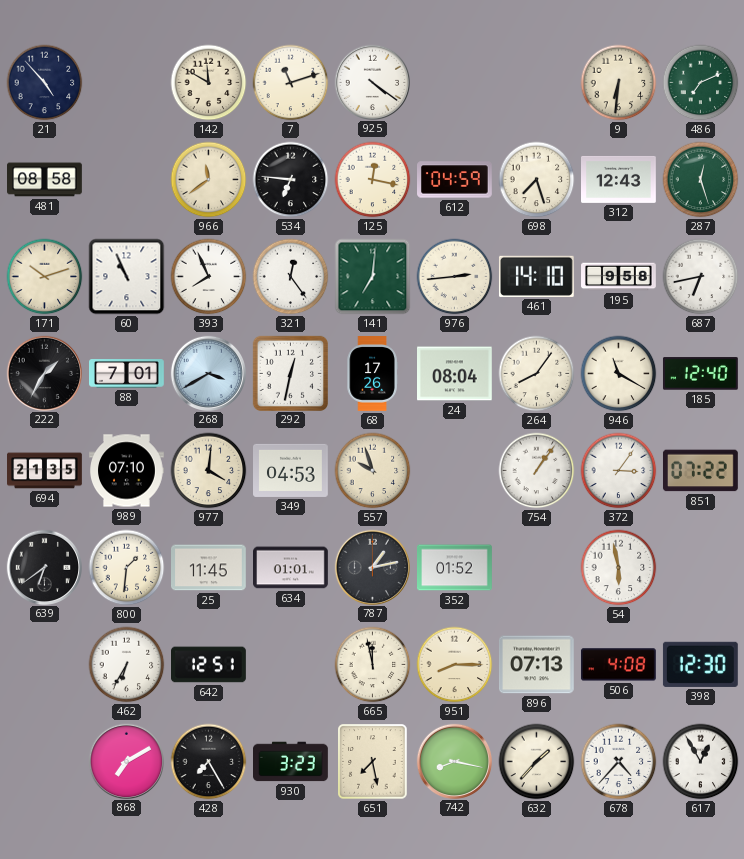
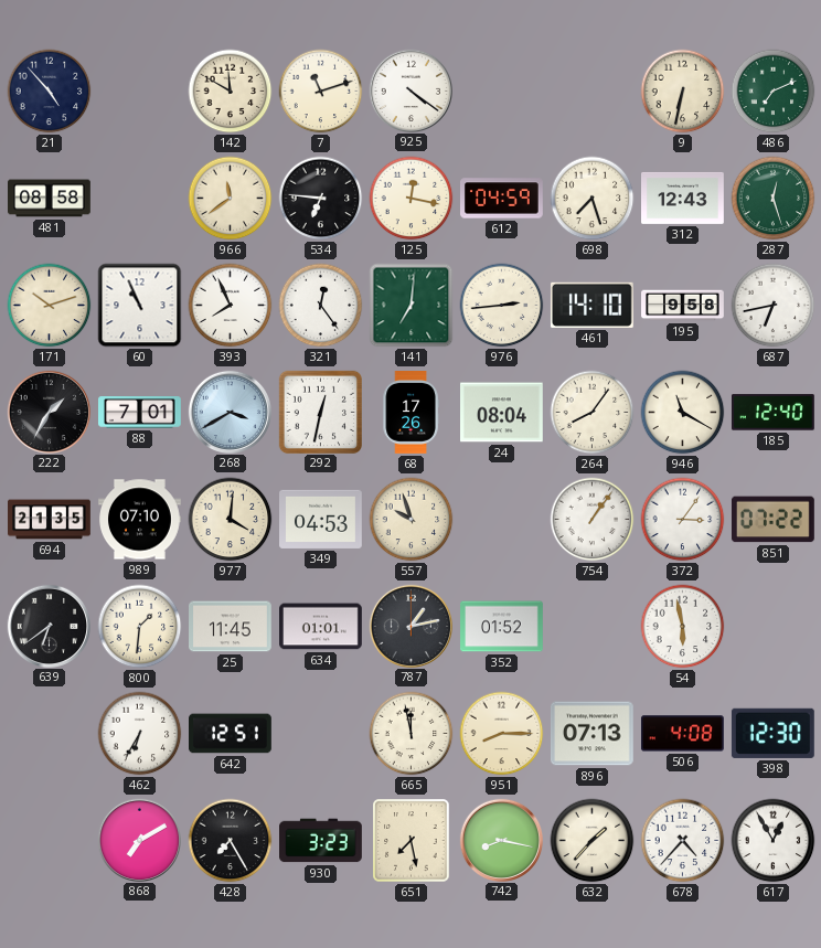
9: 6:31 -> 6:32 (683, 92)
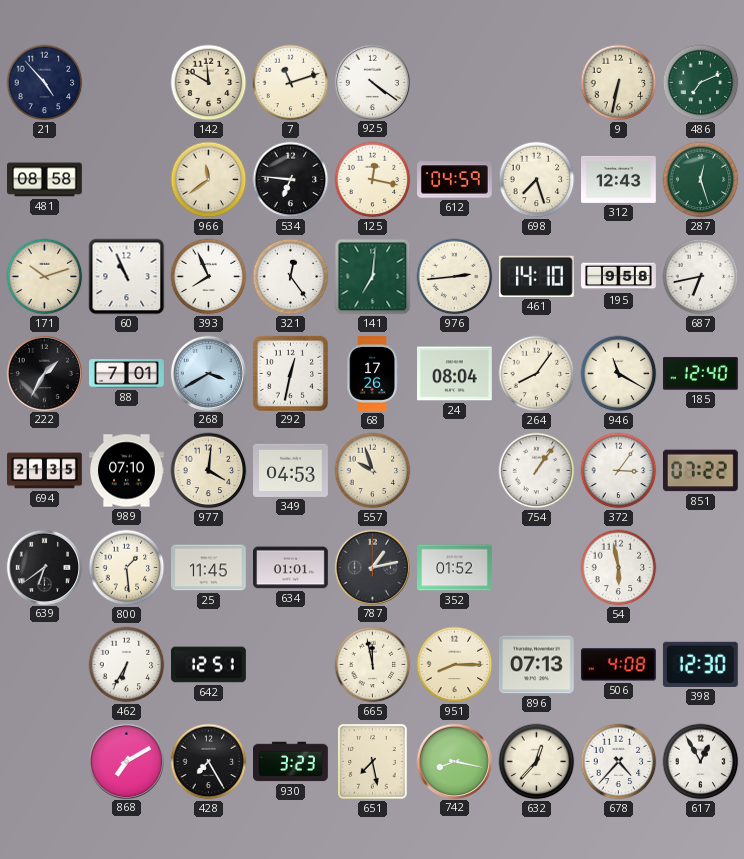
800: 1:31 -> 1:29 (127, 568)
632: 1:37 -> 12:37 (537, 762)
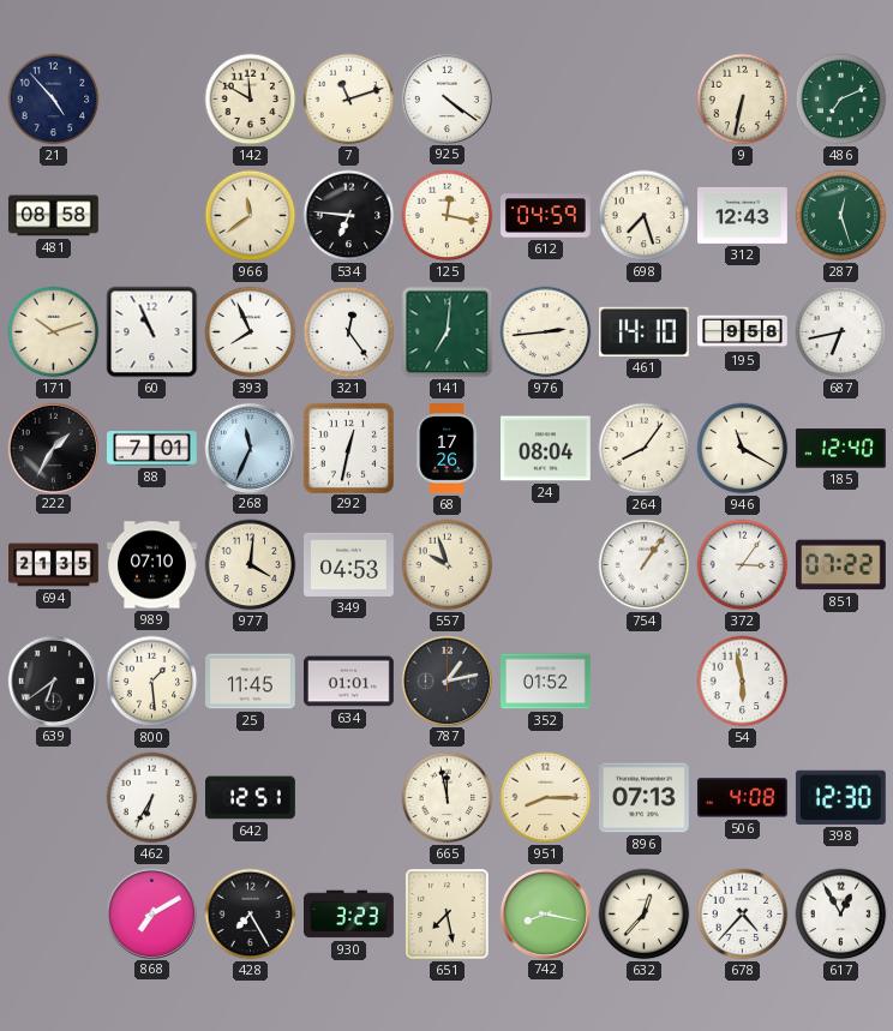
268: 3:40 -> 11:34 (250, 448)
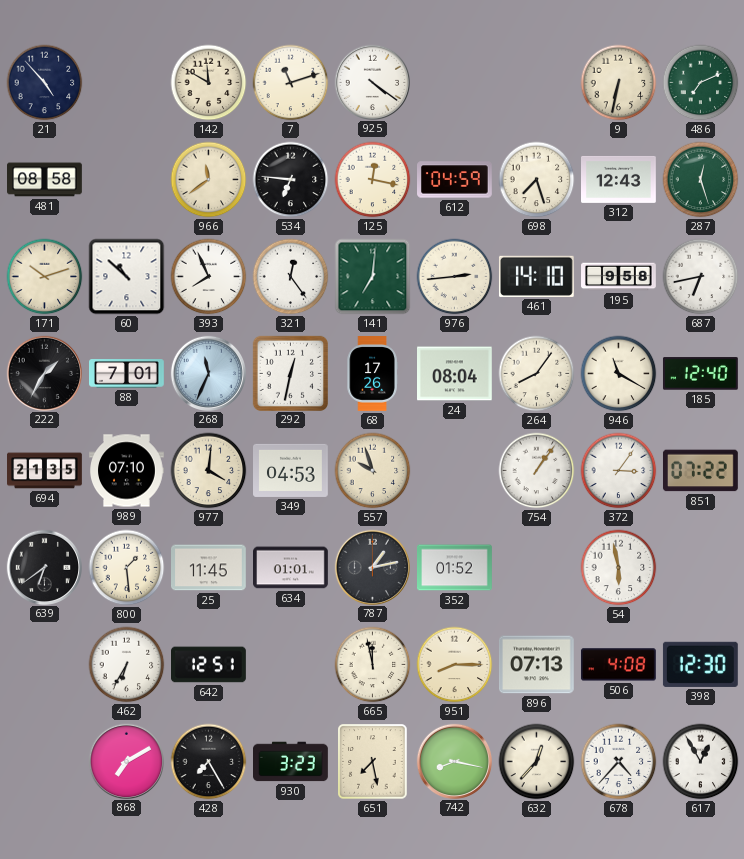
60: 10:56 -> 10:52 (127, 277)
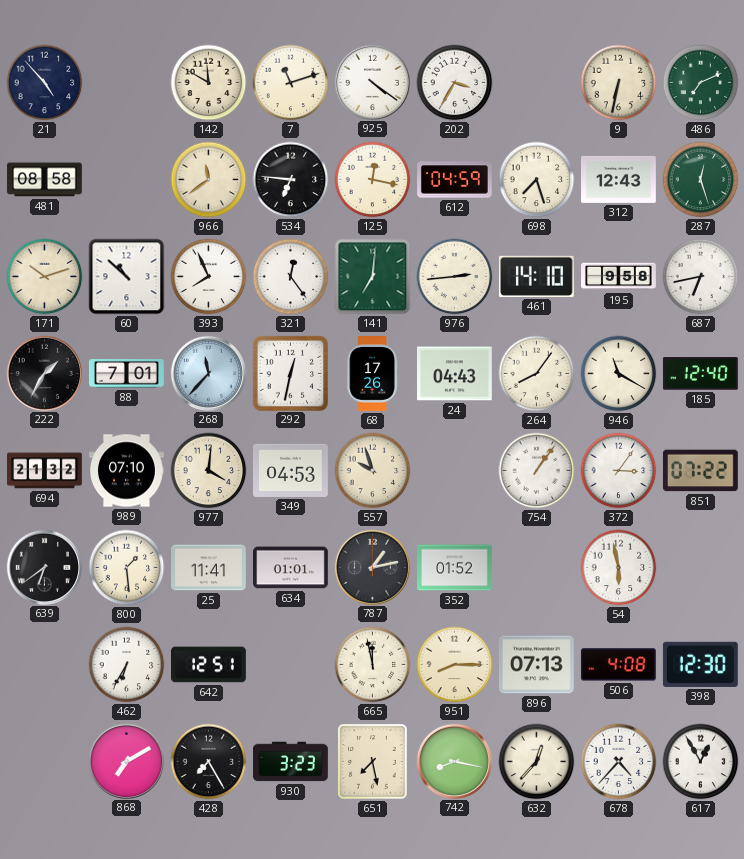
202: none -> 3:35 (455, 83)
268: 11:34 -> 11:37 (208, 373)
24: 08:04 -> 04:43 (455, 374)
694: 21:35 -> 21:32 (45, 471)
25: 11:45 -> 11:41 (209, 568)
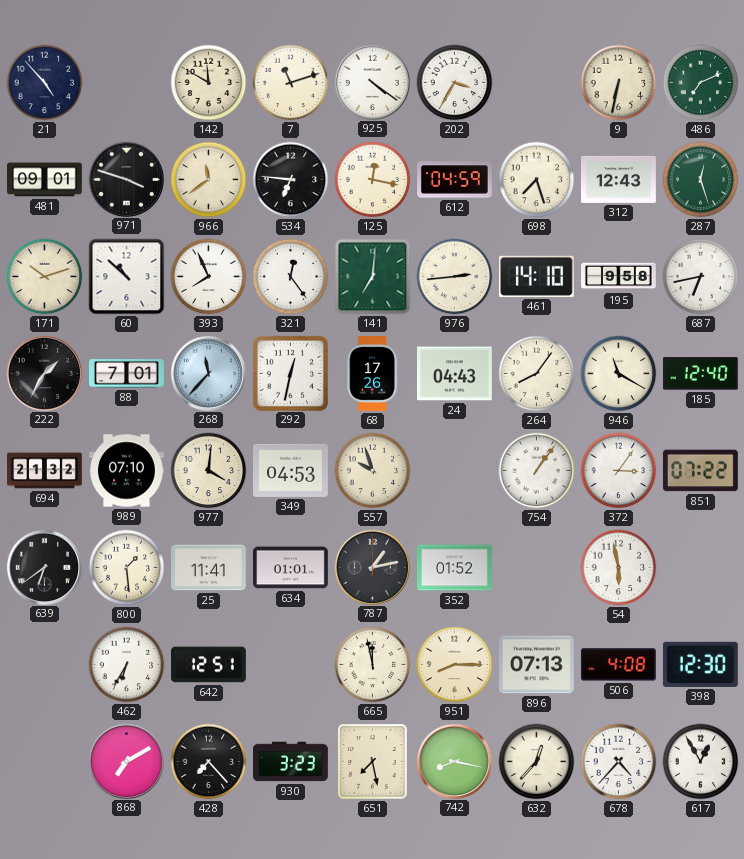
481: 08:58 -> 09:01 (45, 180)
971: none -> 3:48 (126, 179)
428: 7:25 -> 7:23 (209, 762)
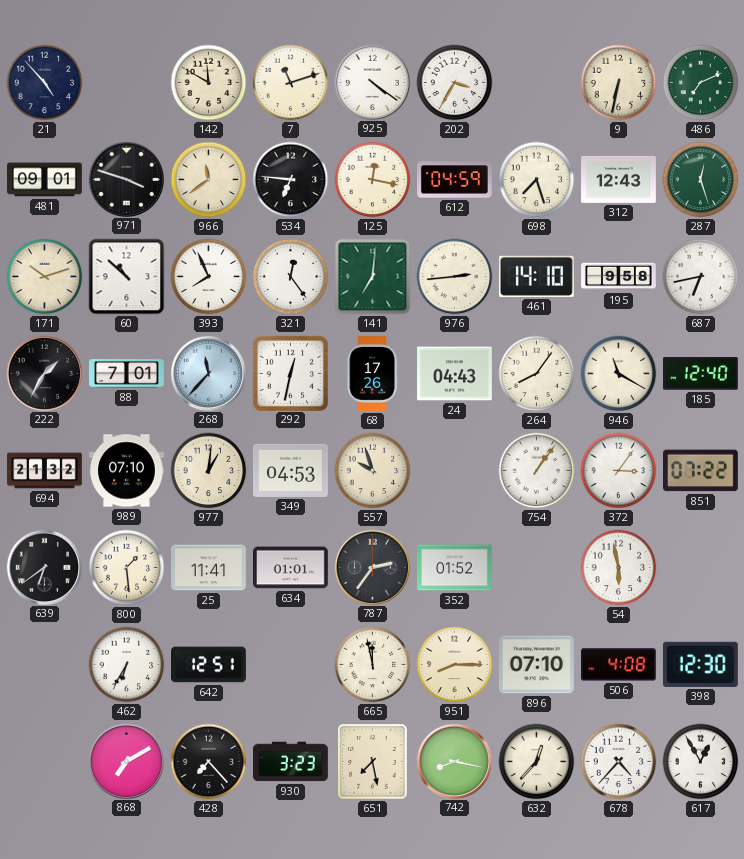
977: 4:01 -> 1:01 (209, 471)
787: 1:13 -> 2:36 (372, 567)
896: 07:13 -> 07:10 (537, 665)
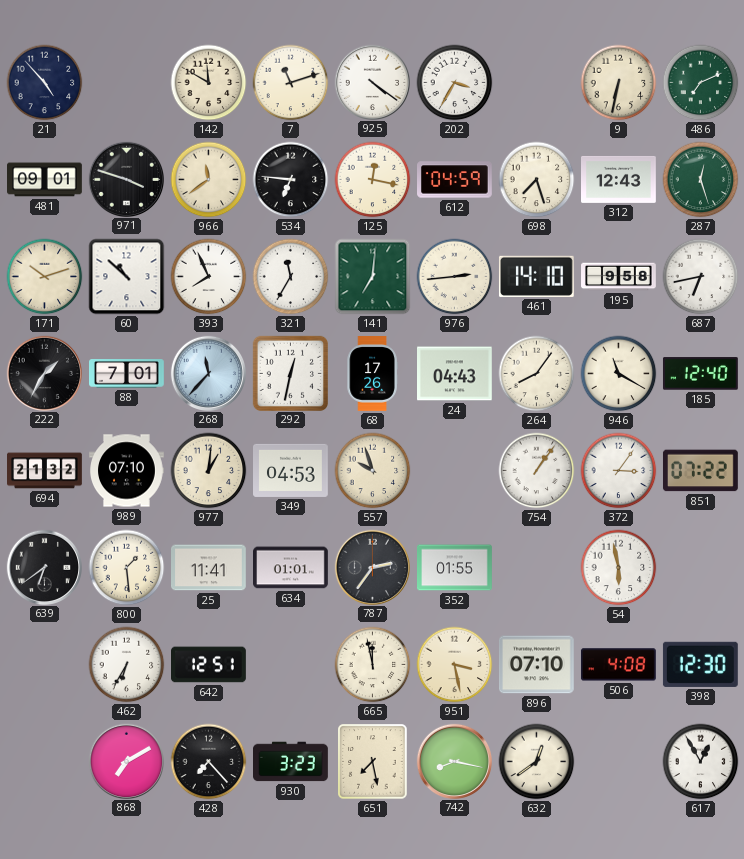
321: 12:24 -> 11:35 (291, 277)
352: 01:52 -> 01:55 (455, 568)
951: 8:15 -> 3:28 (455, 665)
632: 12:37 -> 12:39 (537, 762)
678: 4:37 -> none (619, 762)
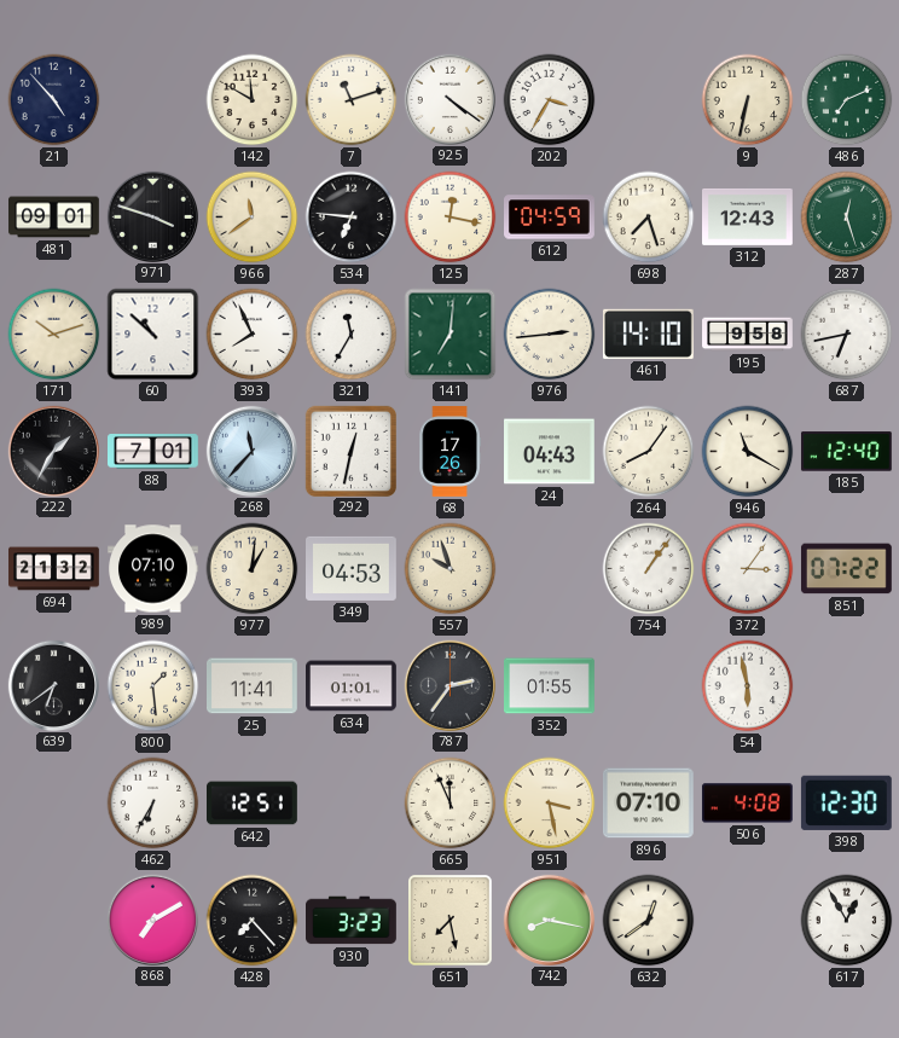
665: 11:58 -> 11:56 (451, 804)
